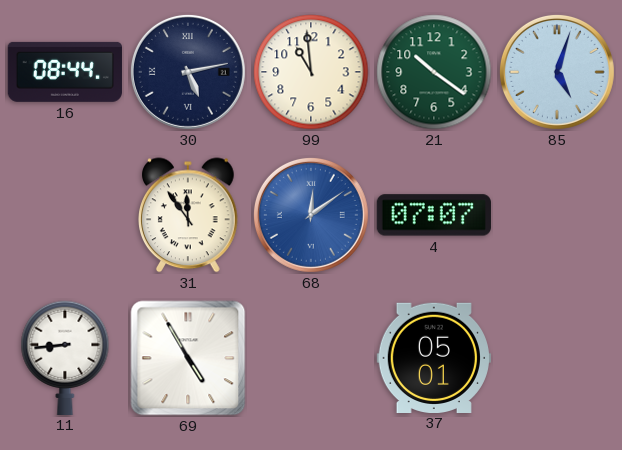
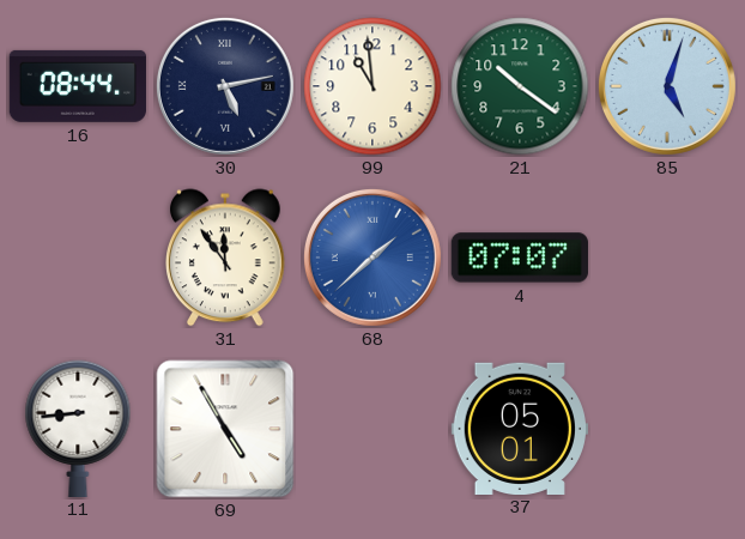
68: 12:09 -> 1:38 (372, 258)
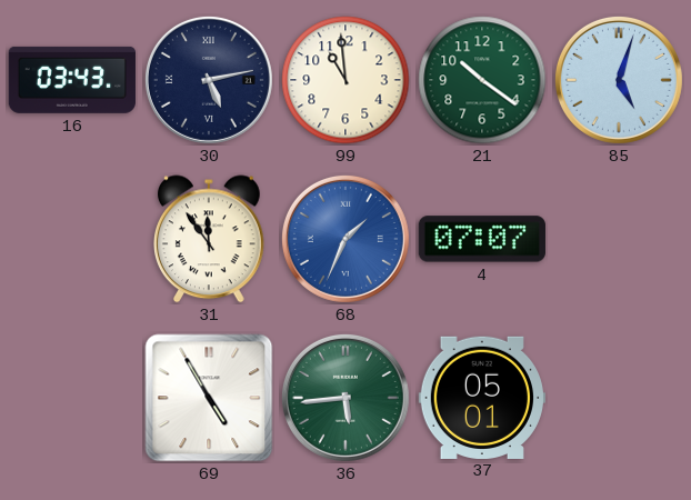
16: 08:44 -> 03:43 (72, 80)
68: 1:38 -> 1:34 (345, 239)
11: 8:44 -> none (78, 428)
36: none -> 5:44 (345, 398)
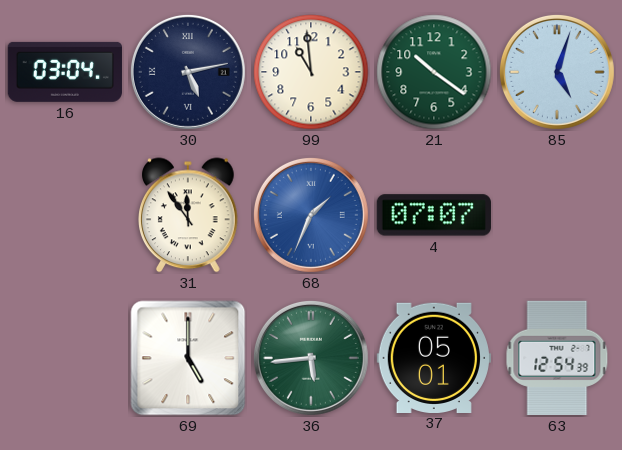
16: 03:43 -> 03:04 (65, 72)
69: 4:55 -> 5:00 (188, 358)
63: none -> 12:54 (557, 358)
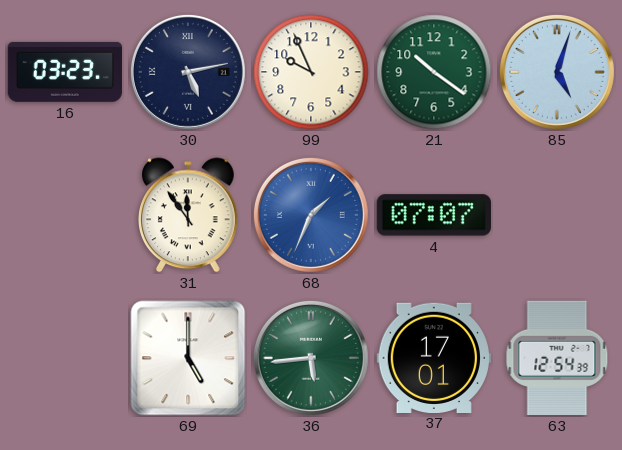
16: 03:04 -> 03:23 (65, 72)
99: 10:59 -> 9:56 (311, 72)
37: 05:01 -> 17:01 (434, 357)
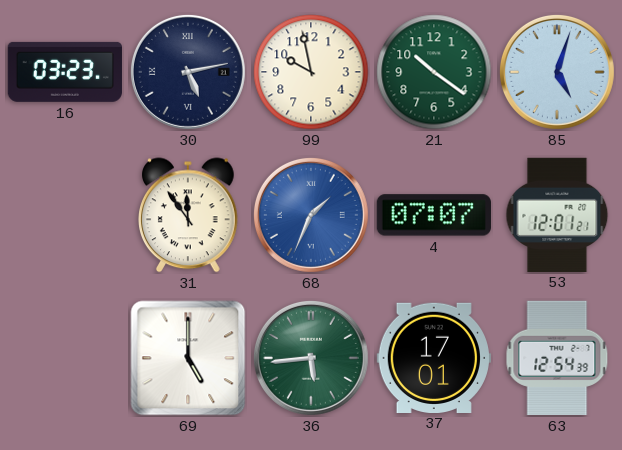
99: 9:56 -> 9:58 (311, 72)
53: none -> 12:01 (557, 214)
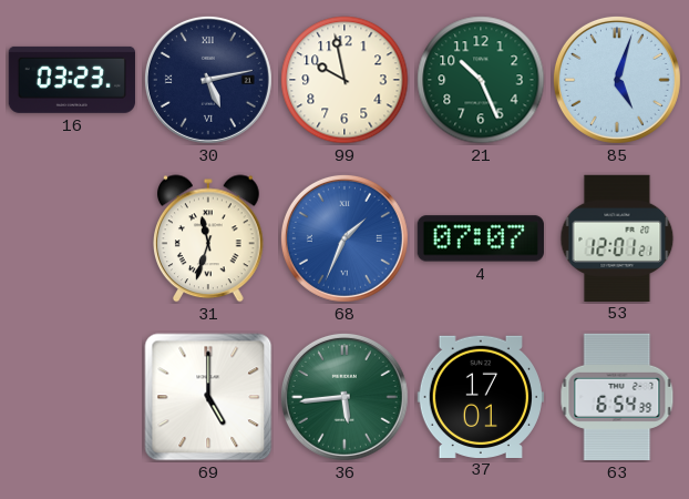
21: 10:21 -> 10:26 (481, 80)
31: 11:54 -> 11:33 (209, 238)
63: 12:54 -> 6:54 (617, 397)
